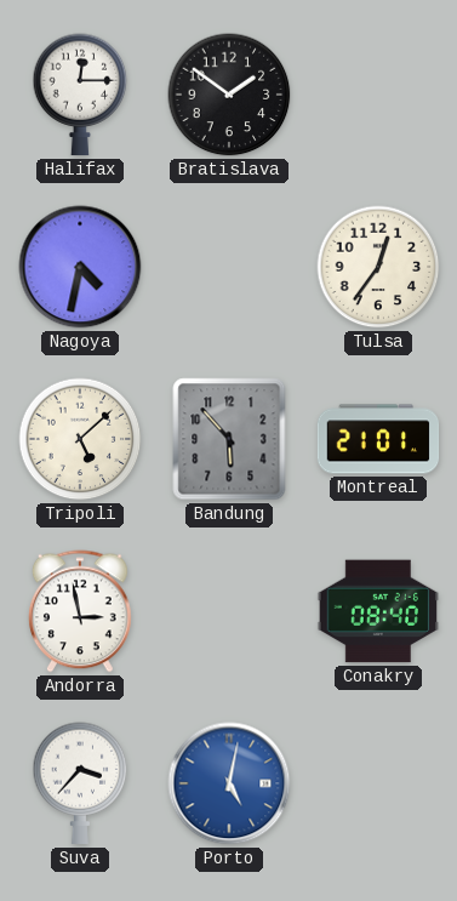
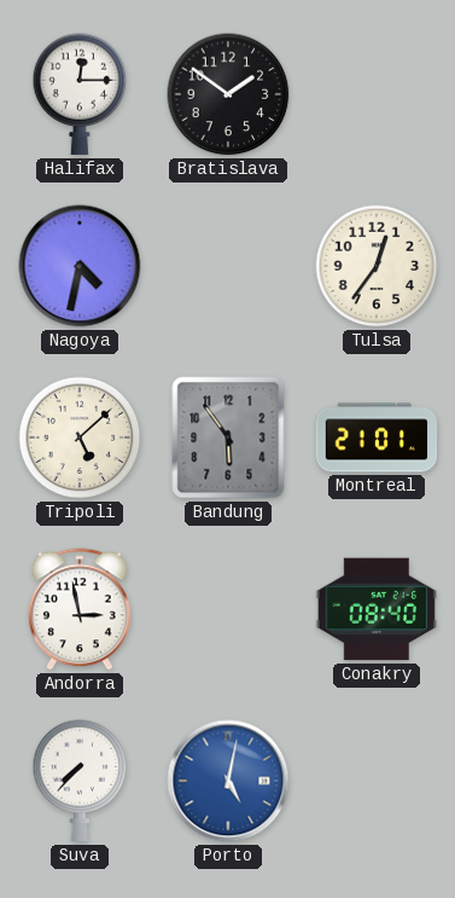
Bandung: 5:53 -> 5:54 (228, 438)
Suva: 3:37 -> 7:37 (80, 781)
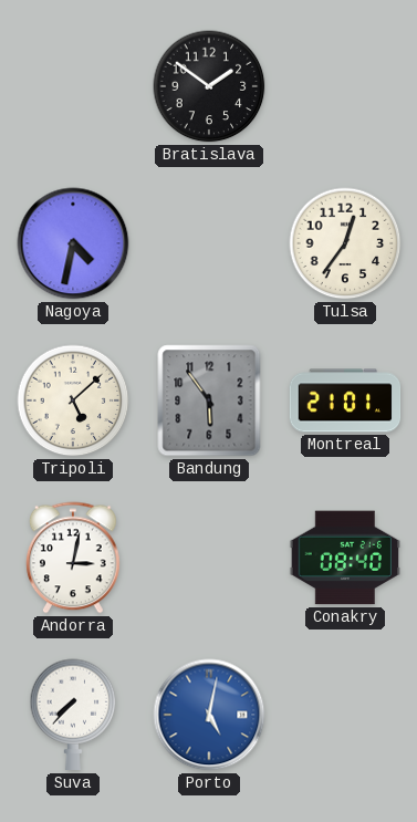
Halifax: 12:15 -> none (80, 94)
Andorra: 2:58 -> 3:02 (74, 558)
